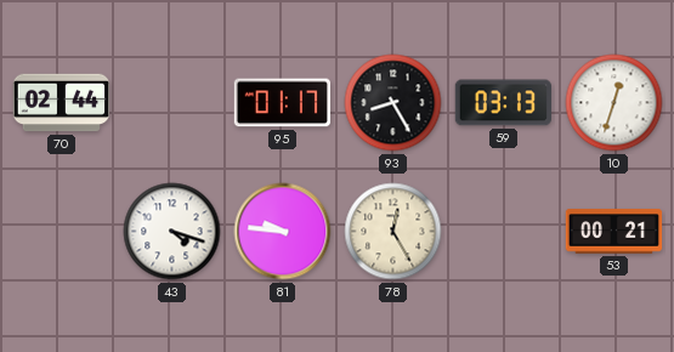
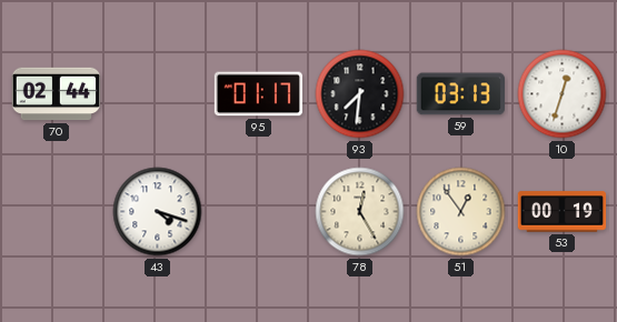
93: 8:25 -> 7:31 (360, 94)
81: 9:46 -> none (283, 232)
51: none -> 12:54 (461, 212)
53: 00:21 -> 00:19 (563, 212)
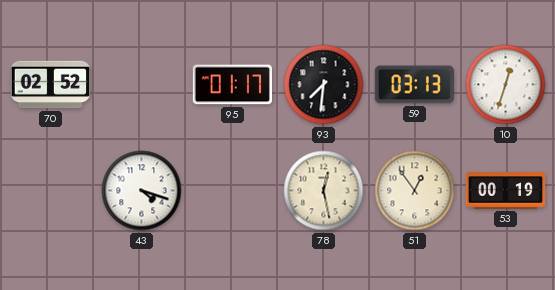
70: 02:44 -> 02:52 (51, 85)
78: 12:25 -> 12:28 (324, 191)
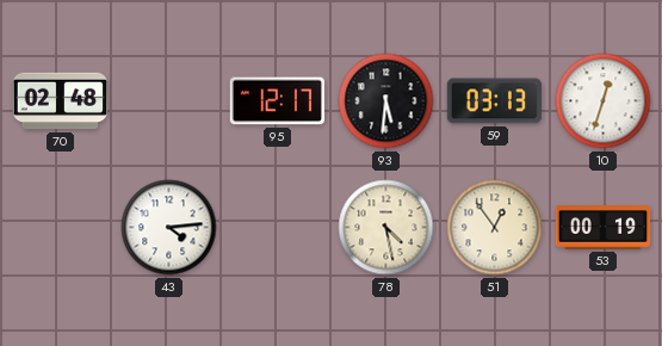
70: 02:52 -> 02:48 (61, 101)
95: 01:17 -> 12:17 (277, 101)
93: 7:31 -> 5:31 (386, 101)
43: 4:18 -> 4:14 (169, 228)
78: 12:28 -> 4:28 (386, 228)
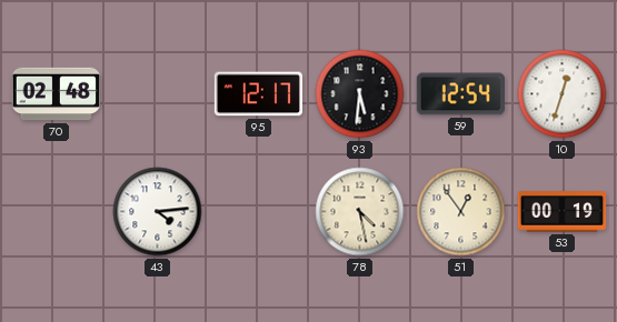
59: 03:13 -> 12:54 (461, 94)
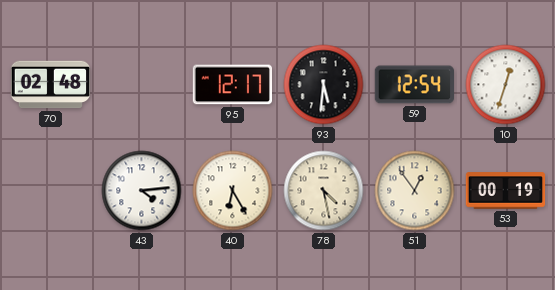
40: none -> 6:25 (233, 191)
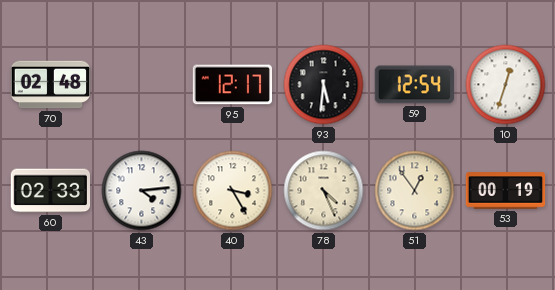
60: none -> 02:33 (50, 191)
40: 6:25 -> 3:25 (233, 191)
78: 4:28 -> 4:26 (324, 191)
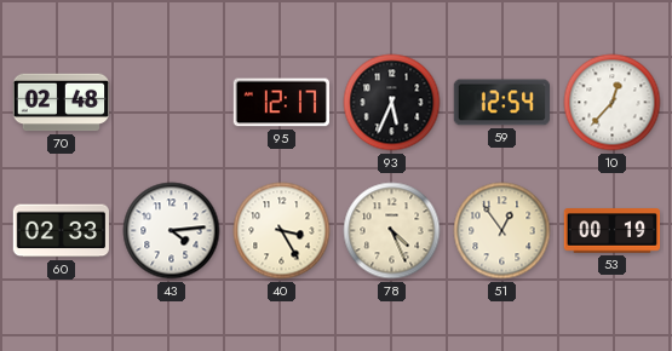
93: 5:31 -> 5:34 (392, 103)
10: 12:33 -> 12:37 (613, 103)
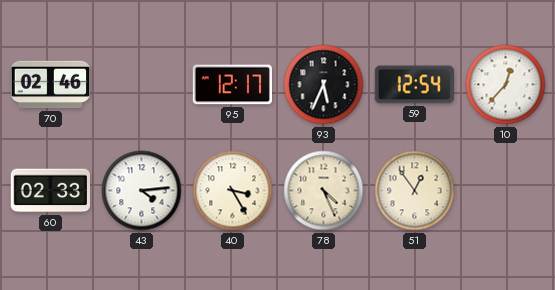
70: 02:48 -> 02:46 (51, 85)
53: 00:19 -> none (613, 231)
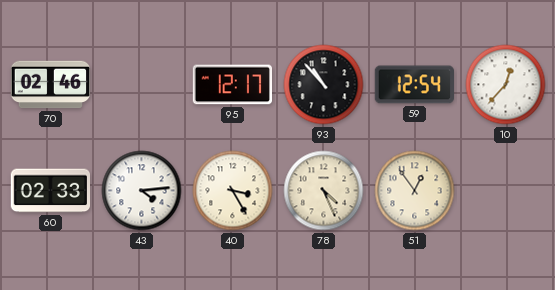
93: 5:34 -> 10:53 (324, 85)
